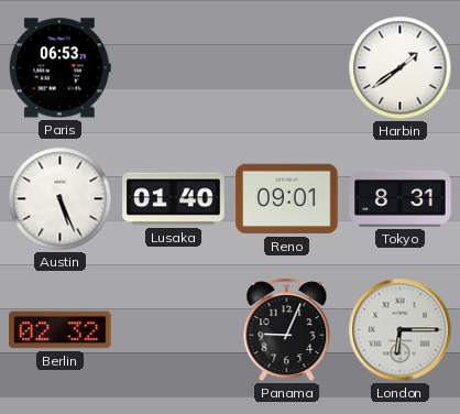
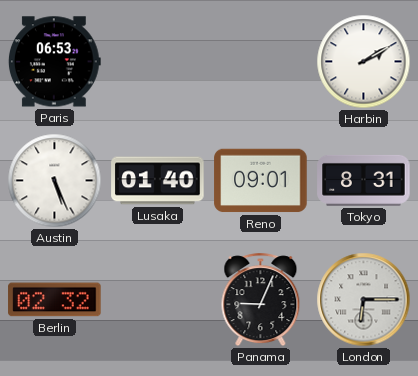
Harbin: 1:39 -> 2:10 (364, 62)
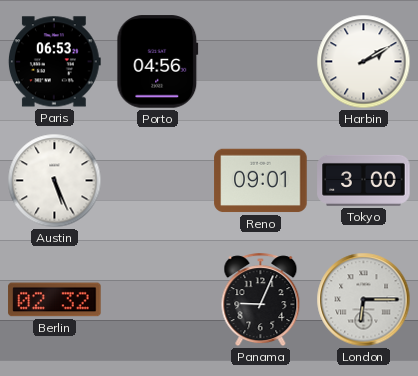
Porto: none -> 04:56 (158, 62)
Lusaka: 01:40 -> none (158, 181)
Tokyo: 8:31 -> 3:00 (364, 180)
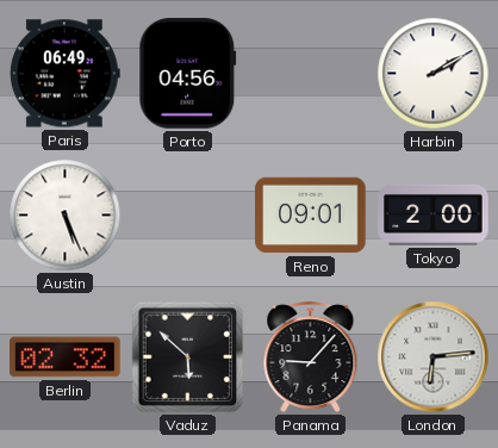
Paris: 06:53 -> 06:49 (64, 74)
Tokyo: 3:00 -> 2:00 (434, 214)
Vaduz: none -> 5:52 (188, 357)
Panama: 9:04 -> 9:07 (311, 357)
London: 6:15 -> 6:14 (434, 357)
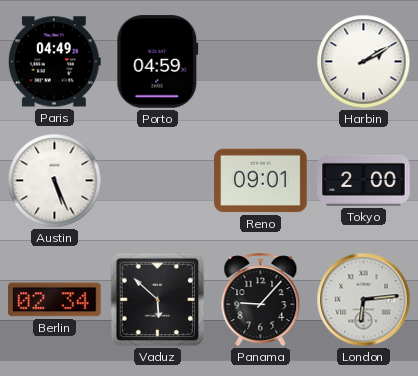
Paris: 06:49 -> 04:49 (54, 62)
Porto: 04:56 -> 04:59 (158, 62)
Berlin: 02:32 -> 02:34 (55, 300)
